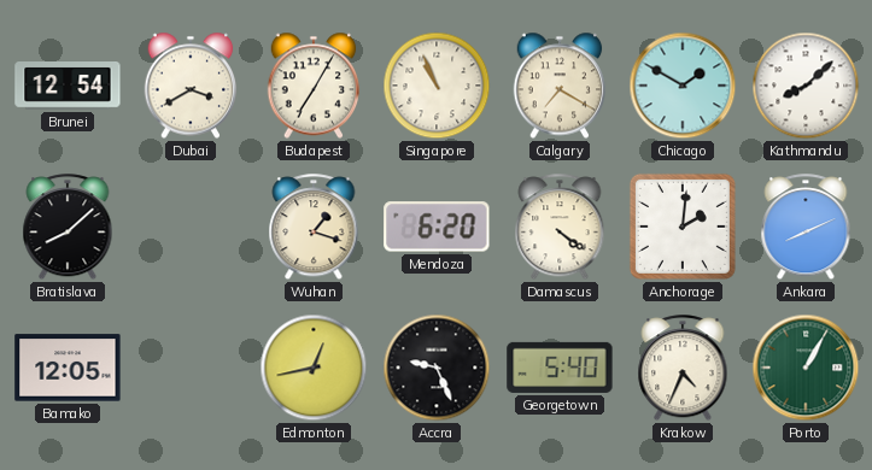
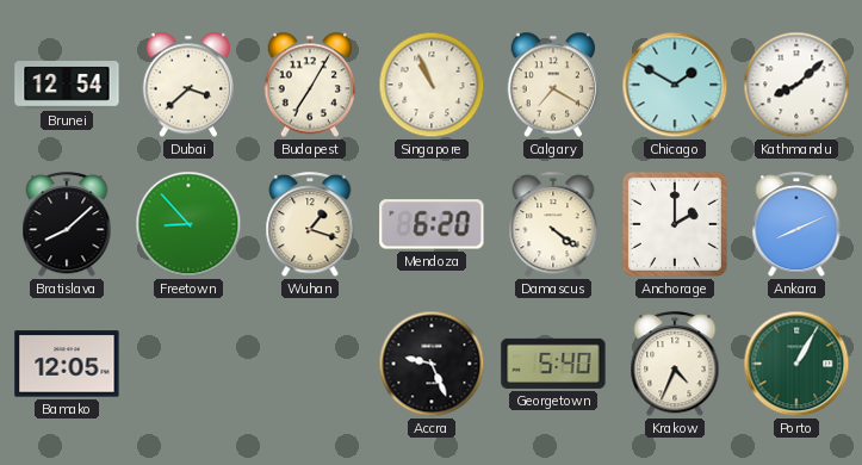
Dubai: 3:40 -> 3:38 (188, 85)
Freetown: none -> 8:53 (188, 224)
Anchorage: 2:01 -> 2:00 (675, 224)
Edmonton: 12:43 -> none (314, 368)
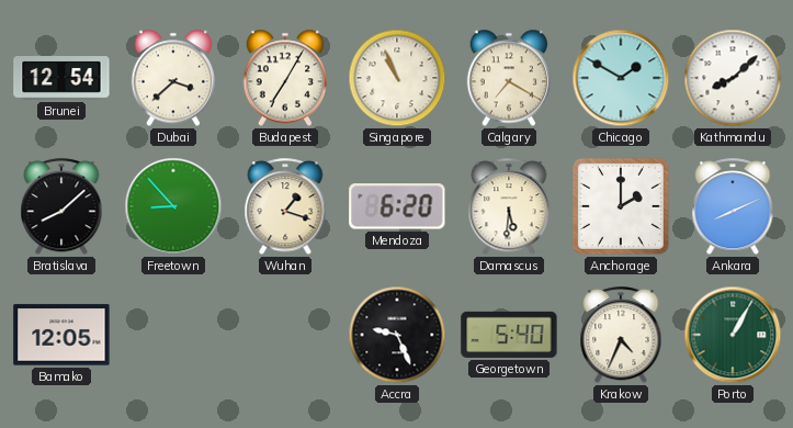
Damascus: 4:21 -> 5:31 (509, 207)
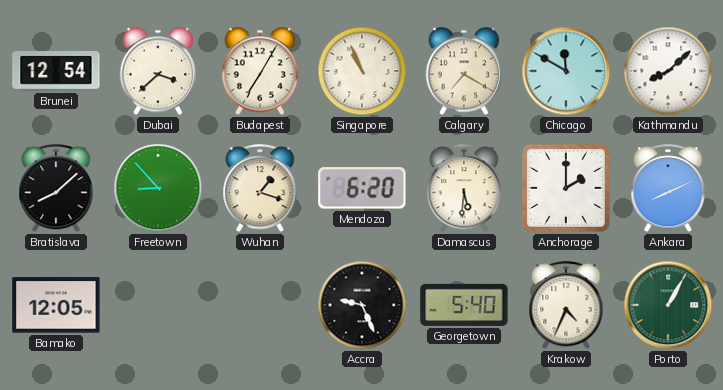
Chicago: 1:50 -> 11:50 (566, 71)
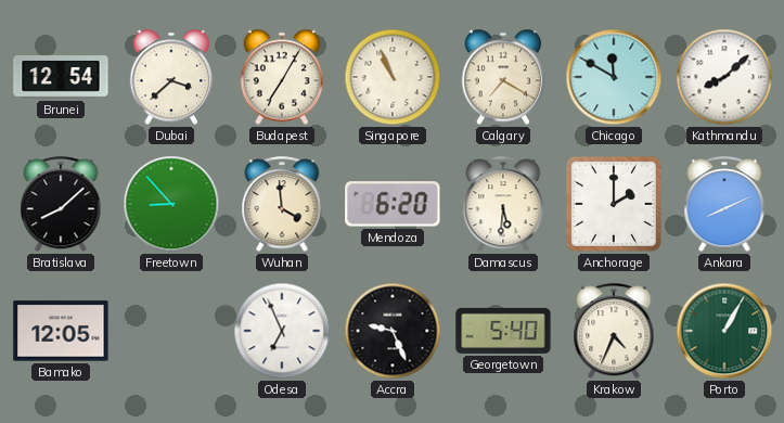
Wuhan: 1:18 -> 3:59 (282, 205)
Odesa: none -> 6:56 (282, 331)
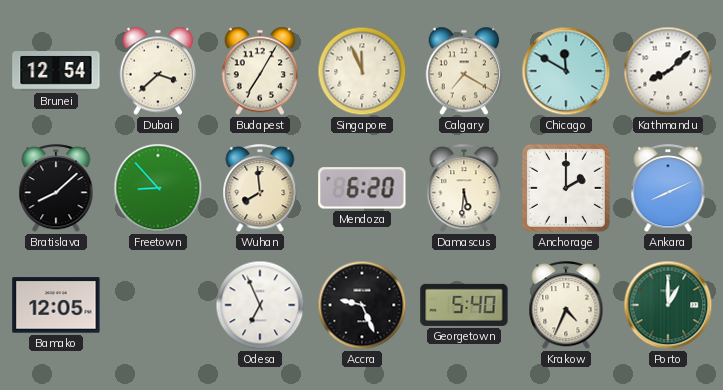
Singapore: 10:56 -> 11:56 (362, 71)
Wuhan: 3:59 -> 7:59 (260, 189)
Porto: 1:05 -> 1:00 (668, 305)
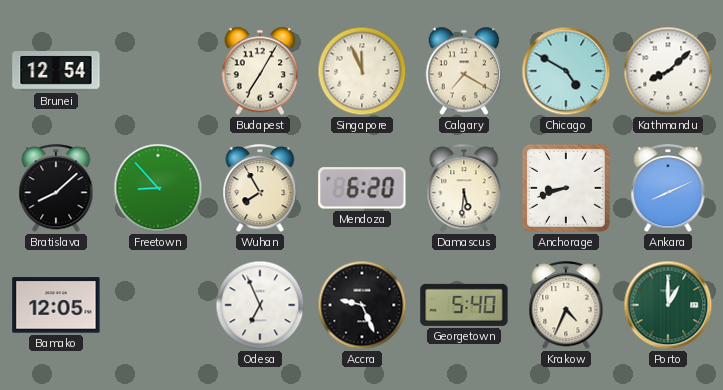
Dubai: 3:38 -> none (158, 71)
Chicago: 11:50 -> 4:50 (566, 71)
Wuhan: 7:59 -> 7:55 (260, 189)
Anchorage: 2:00 -> 8:42 (566, 188)
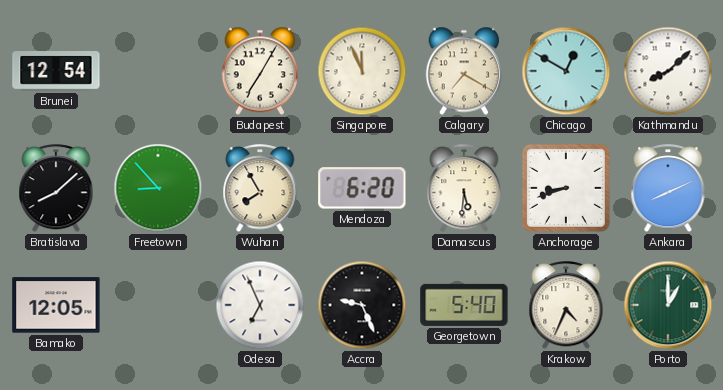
Chicago: 4:50 -> 12:50 (566, 71)
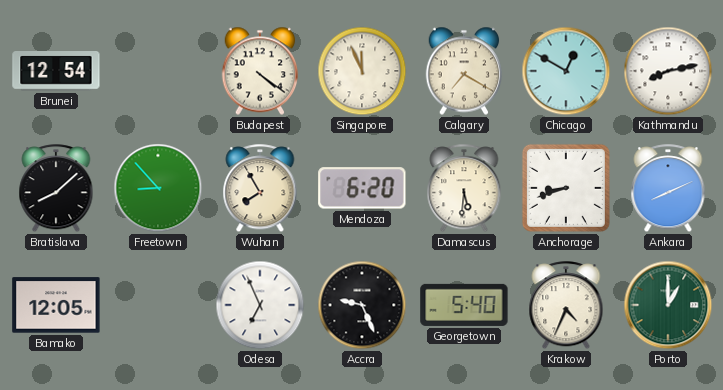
Budapest: 7:05 -> 4:21 (260, 71)
Kathmandu: 8:08 -> 8:13 (668, 71)
